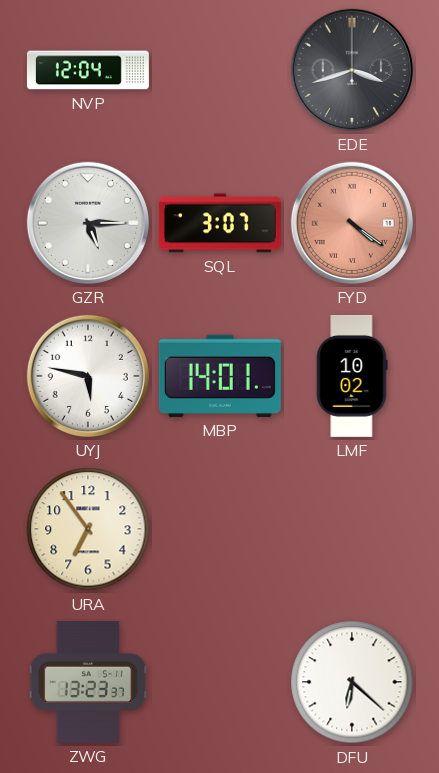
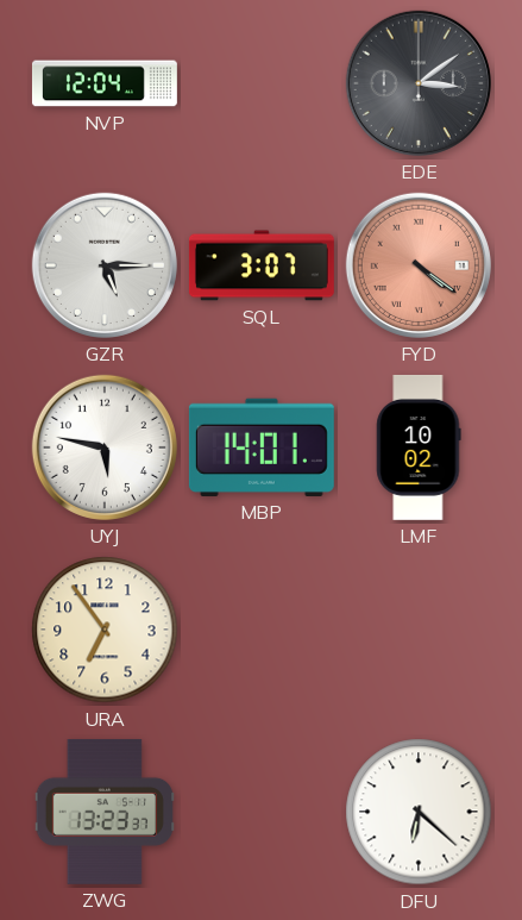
EDE: 3:42 -> 3:09 (419, 83)
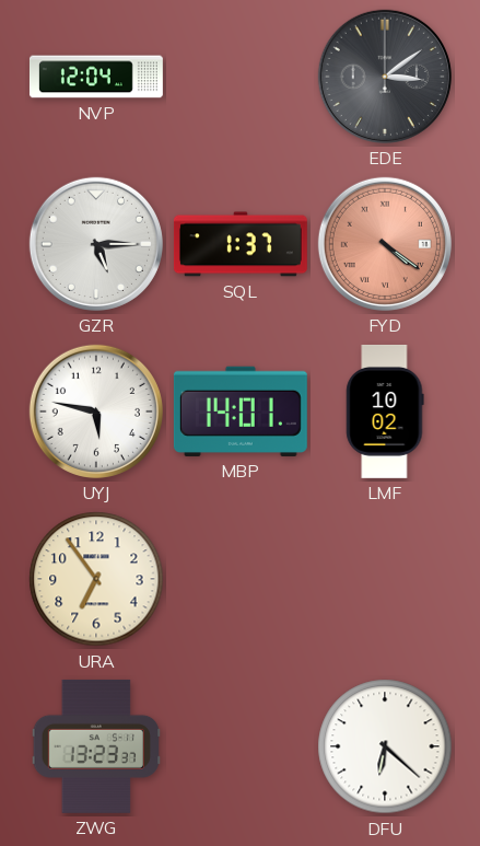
SQL: 3:07 -> 1:37 (241, 244)
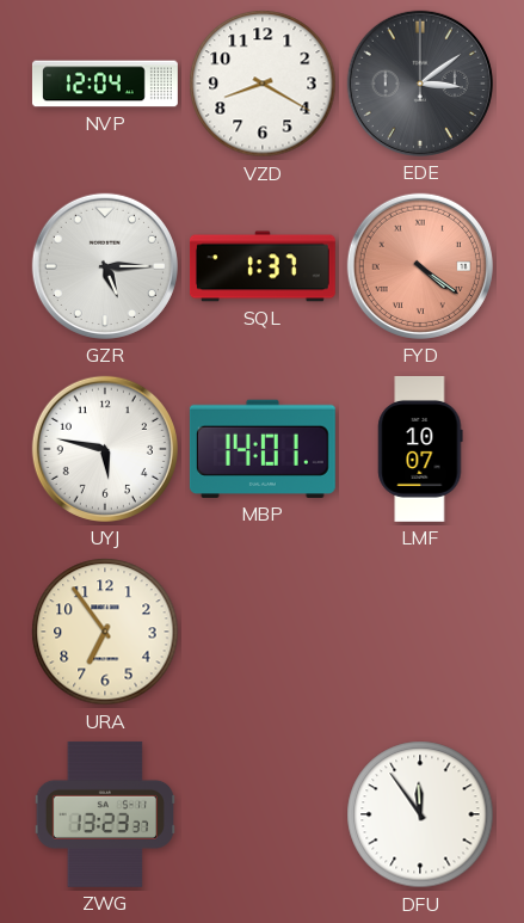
VZD: none -> 8:20 (263, 84)
LMF: 10:02 -> 10:07 (420, 449)
DFU: 6:22 -> 11:54 (420, 814)
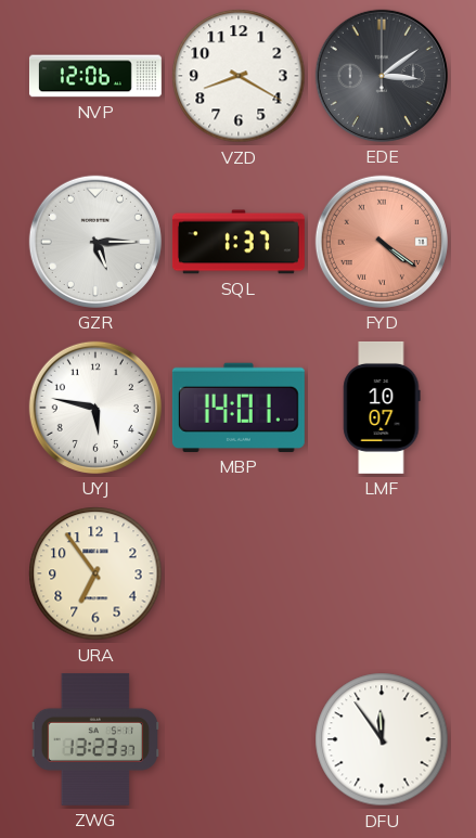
NVP: 12:04 -> 12:06 (95, 76)
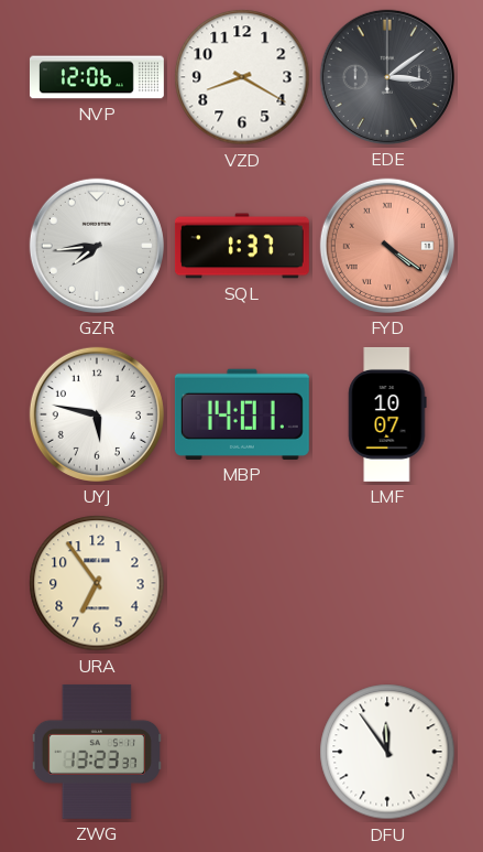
GZR: 5:15 -> 7:44 (97, 246)
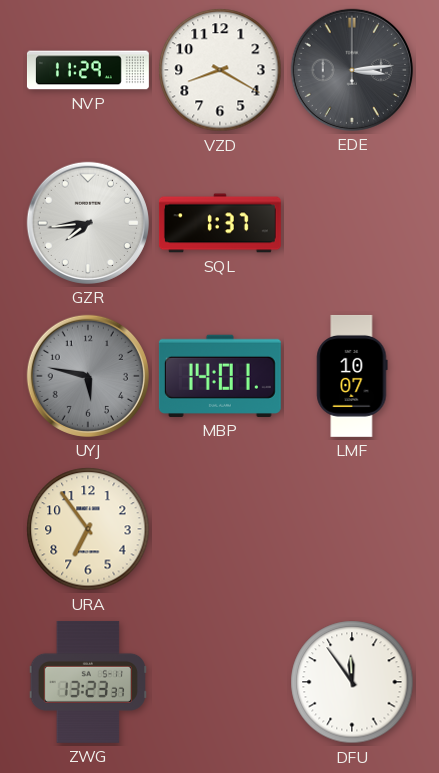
NVP: 12:06 -> 11:29 (88, 70)
EDE: 3:09 -> 3:14 (352, 70)
FYD: 4:21 -> none (387, 246)
UYJ dial: white -> grey (88, 376)
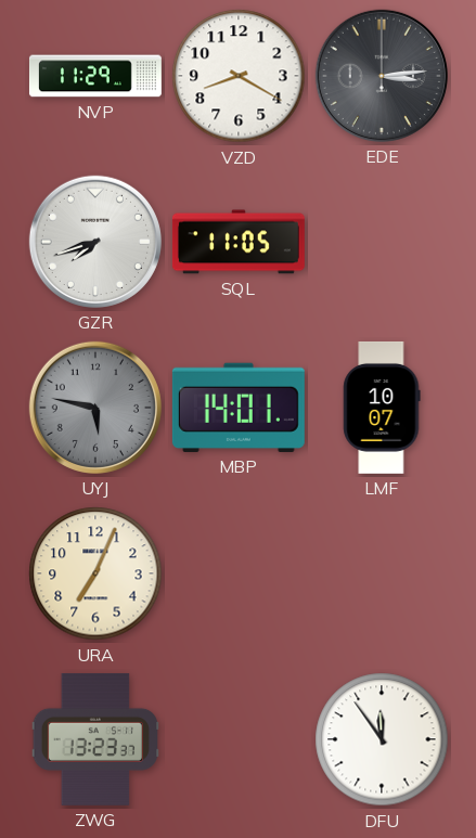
GZR: 7:44 -> 7:42 (95, 242)
SQL: 1:37 -> 11:05 (239, 242)
URA: 6:54 -> 7:04 (95, 573)
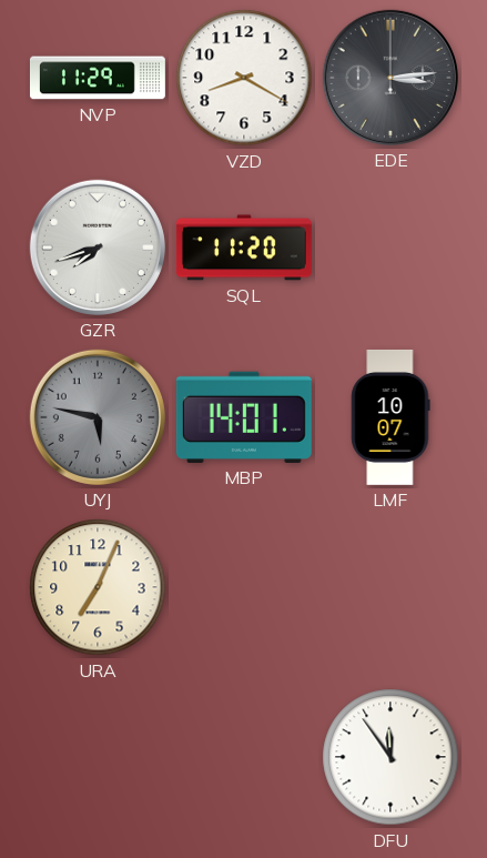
SQL: 11:05 -> 11:20 (244, 248)
ZWG: 13:23 -> none (94, 739)
